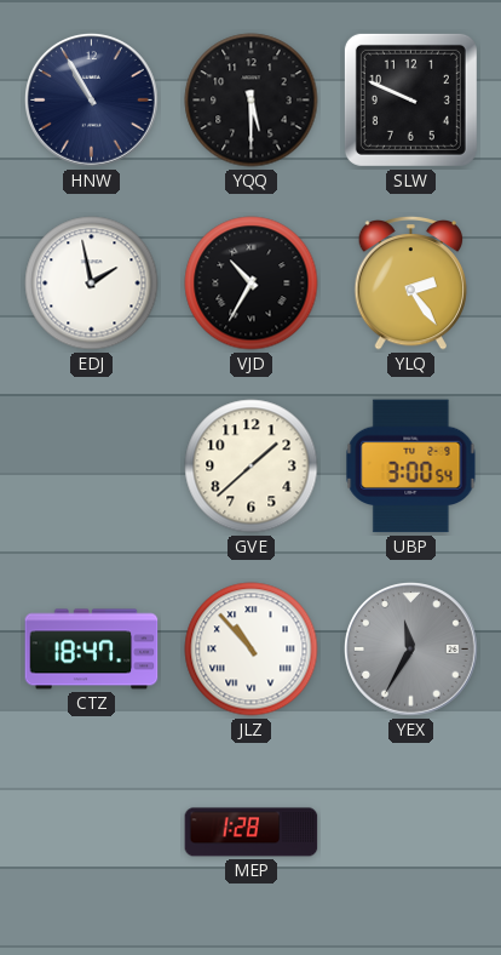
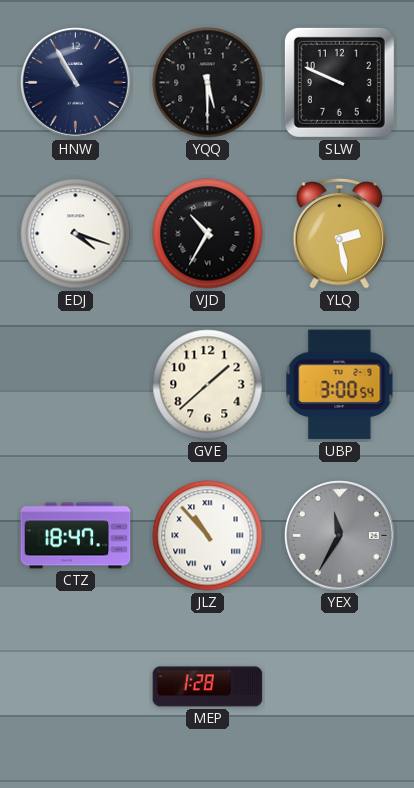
EDJ: 1:58 -> 4:18 (76, 234)
YLQ: 2:24 -> 2:28 (339, 233)
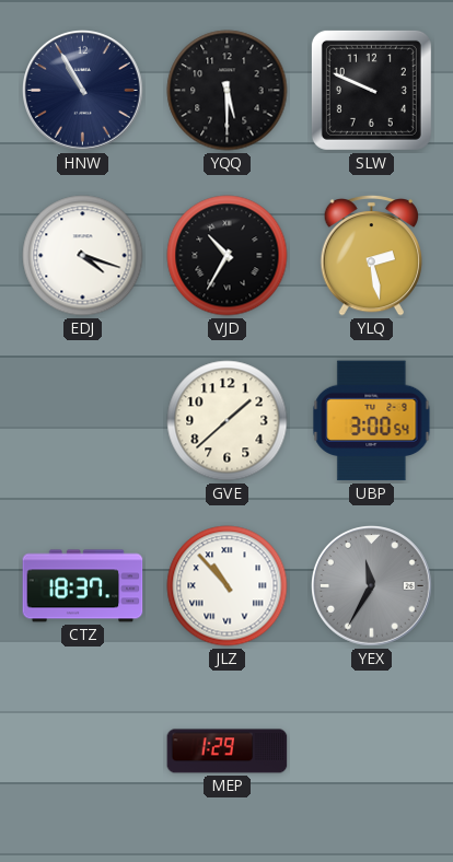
CTZ: 18:47 -> 18:37 (83, 586)
MEP: 1:28 -> 1:29 (228, 752)
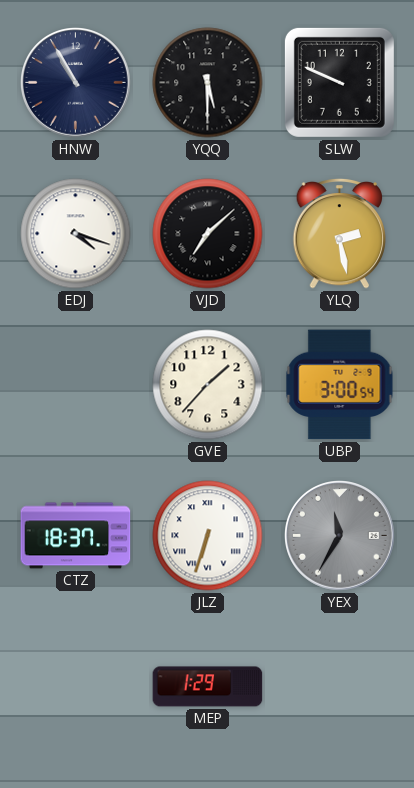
VJD: 10:35 -> 7:08 (208, 234)
GVE: 1:38 -> 1:37 (208, 385)
JLZ: 10:53 -> 6:33 (208, 536)
